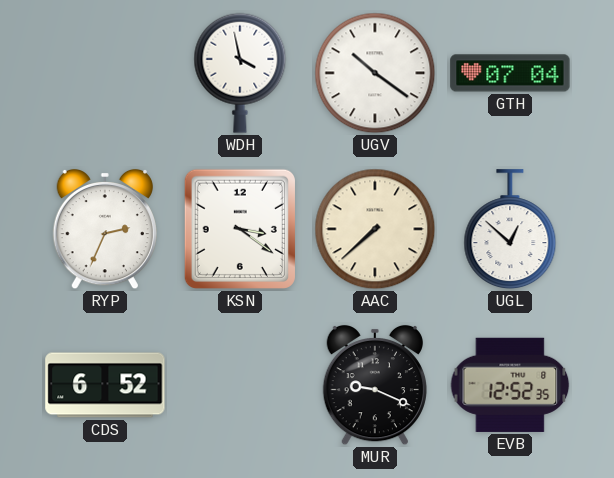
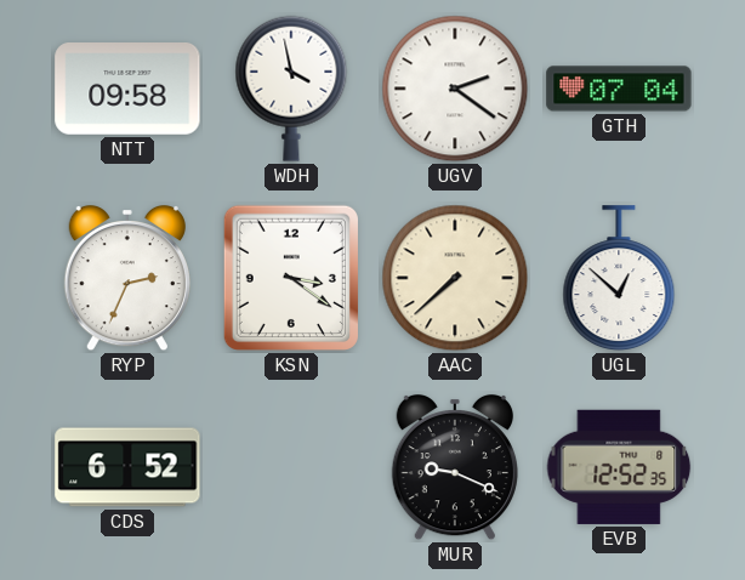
NTT: none -> 09:58 (127, 90)
UGV: 10:21 -> 2:21 (455, 89)
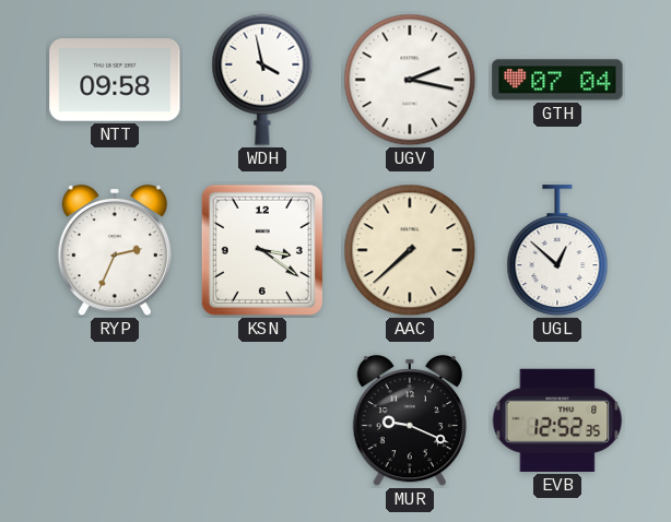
UGV: 2:21 -> 2:17 (410, 80)
CDS: 6:52 -> none (127, 467)
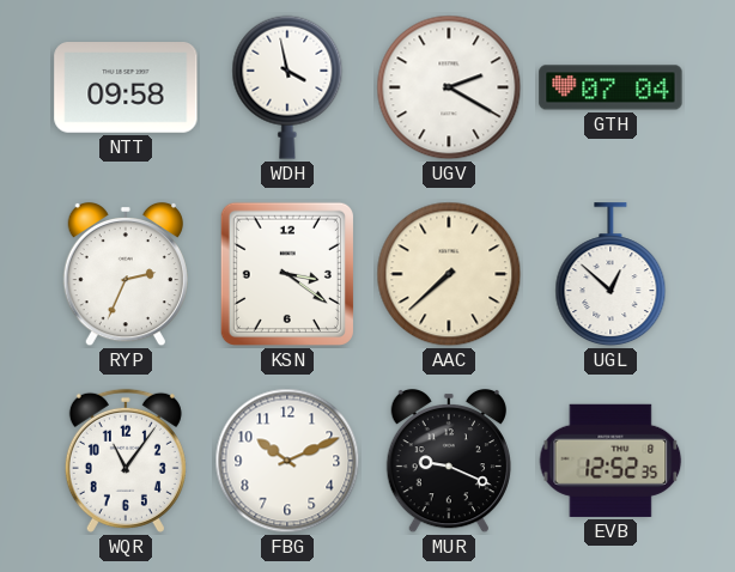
UGV: 2:17 -> 2:20 (449, 87)
WQR: none -> 11:06 (126, 461)
FBG: none -> 10:11 (287, 461)
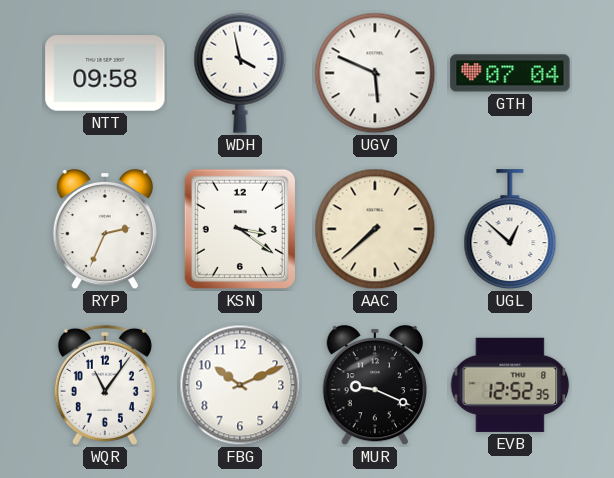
UGV: 2:20 -> 5:49 (375, 73)
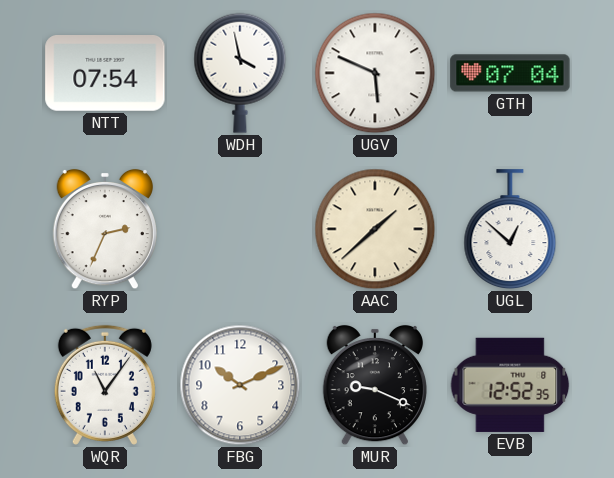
NTT: 09:58 -> 07:54 (105, 74)
KSN: 3:21 -> none (240, 229)
AAC: 7:38 -> 1:38 (375, 229)
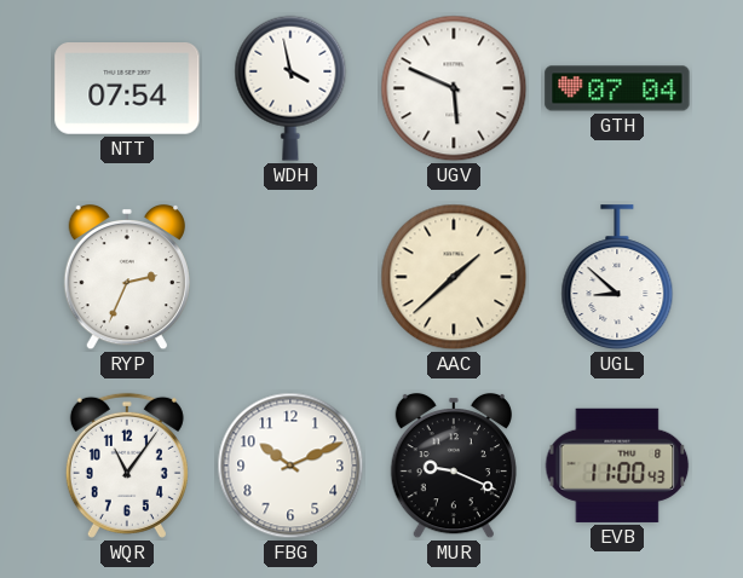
UGL: 12:52 -> 8:52 (617, 278)
EVB: 12:52 -> 11:00 (617, 466)
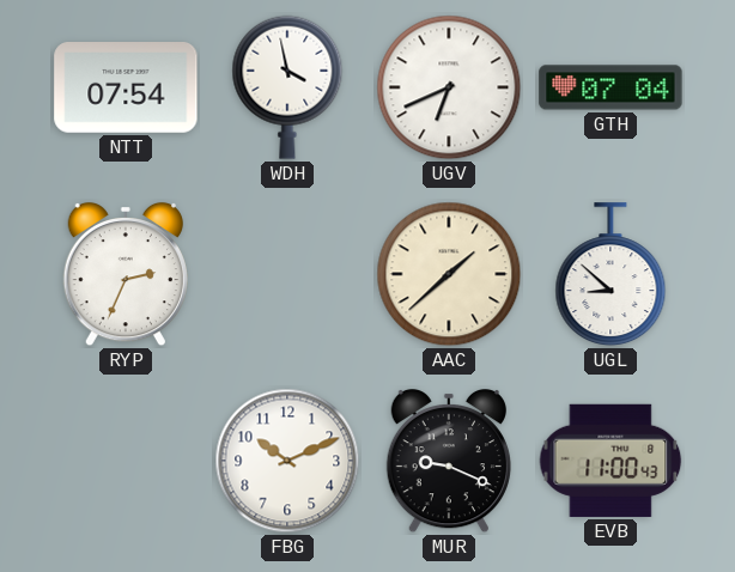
UGV: 5:49 -> 6:41 (449, 87)
WQR: 11:06 -> none (127, 466)
